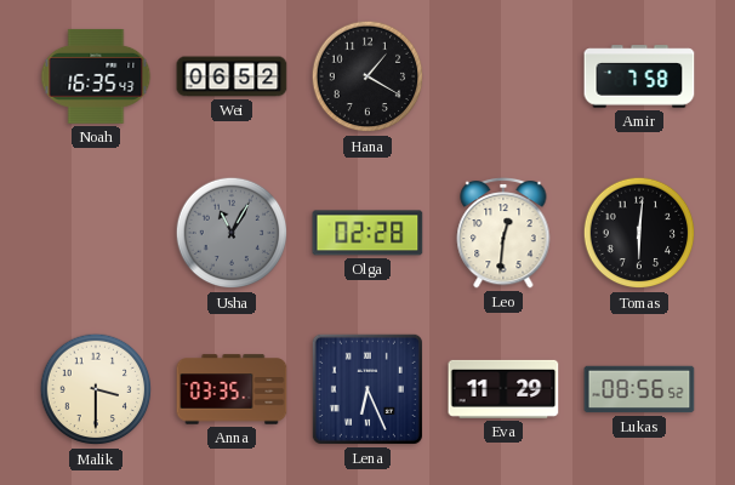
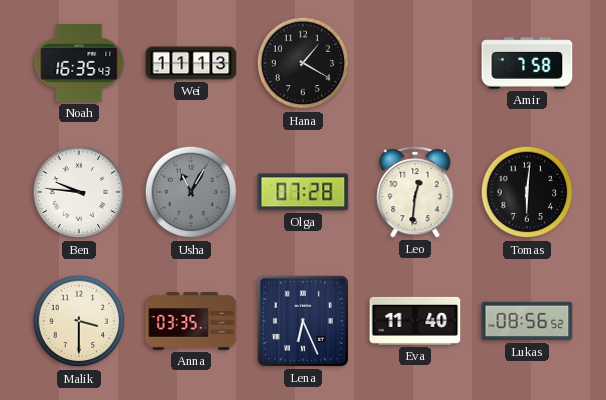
Wei: 06:52 -> 11:13 (191, 63)
Ben: none -> 9:46 (79, 192)
Olga: 02:28 -> 07:28 (303, 192)
Eva: 11:29 -> 11:40 (415, 321)
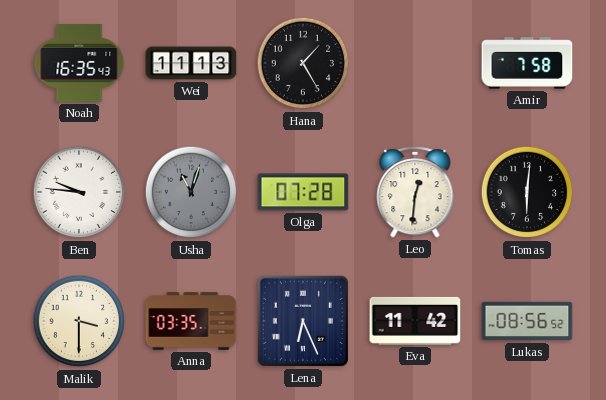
Hana: 1:20 -> 1:25 (303, 63)
Usha: 11:05 -> 11:03 (191, 192)
Eva: 11:40 -> 11:42 (415, 321)
